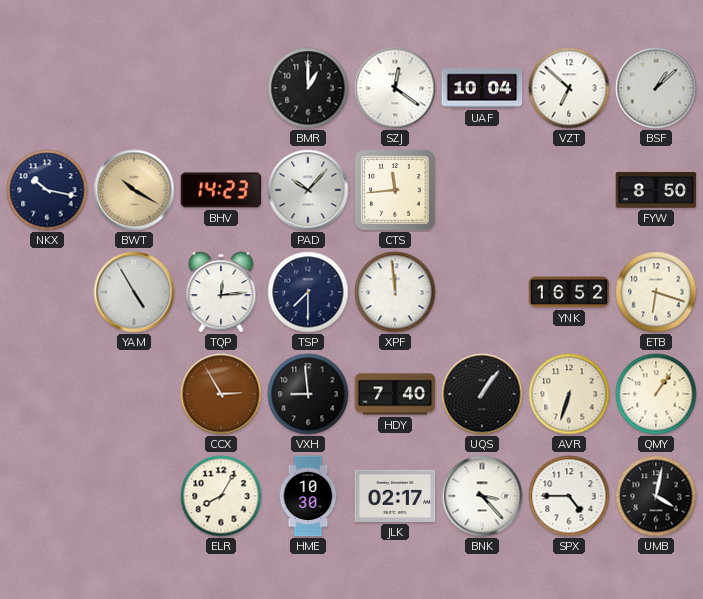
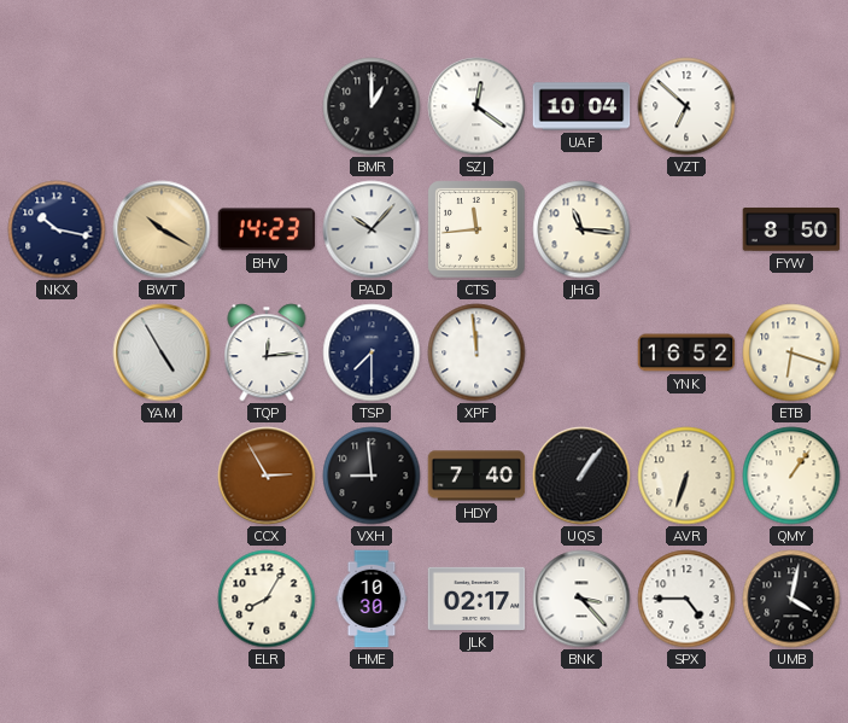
BSF: 1:08 -> none (656, 88)
JHG: none -> 11:16 (581, 229)
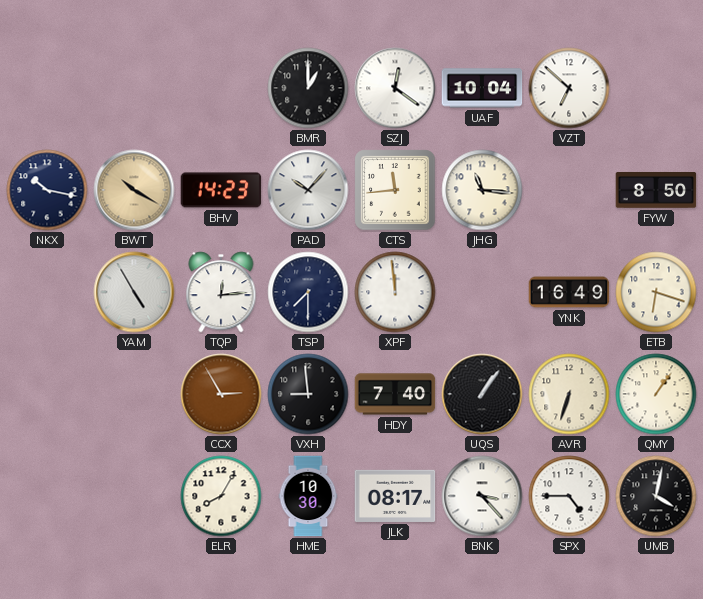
YNK: 16:52 -> 16:49 (569, 292)
JLK: 02:17 -> 08:17 (395, 496)
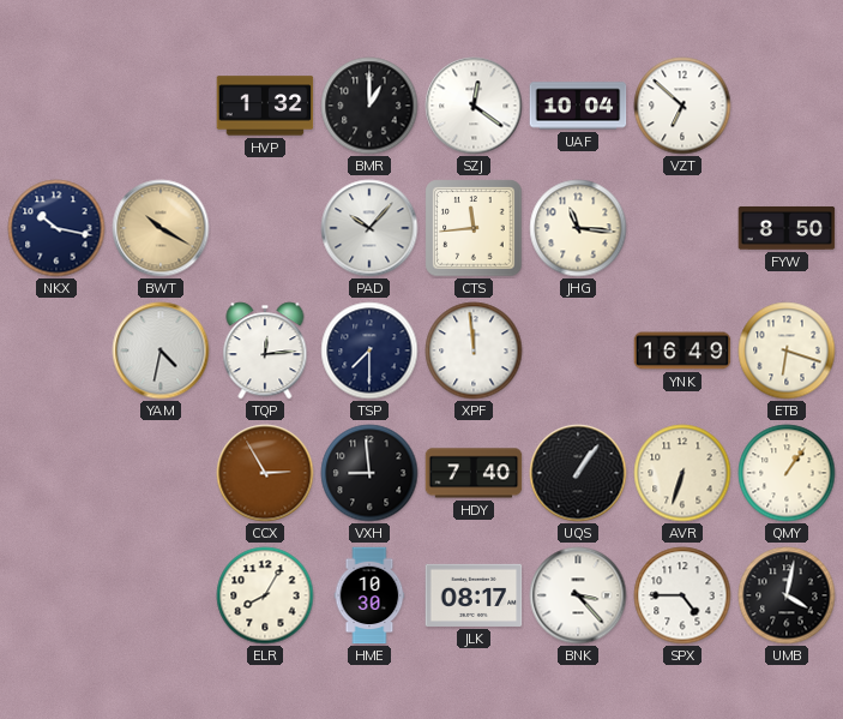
HVP: none -> 1:32 (265, 106)
BHV: 14:23 -> none (221, 190)
YAM: 4:55 -> 4:32 (161, 350)
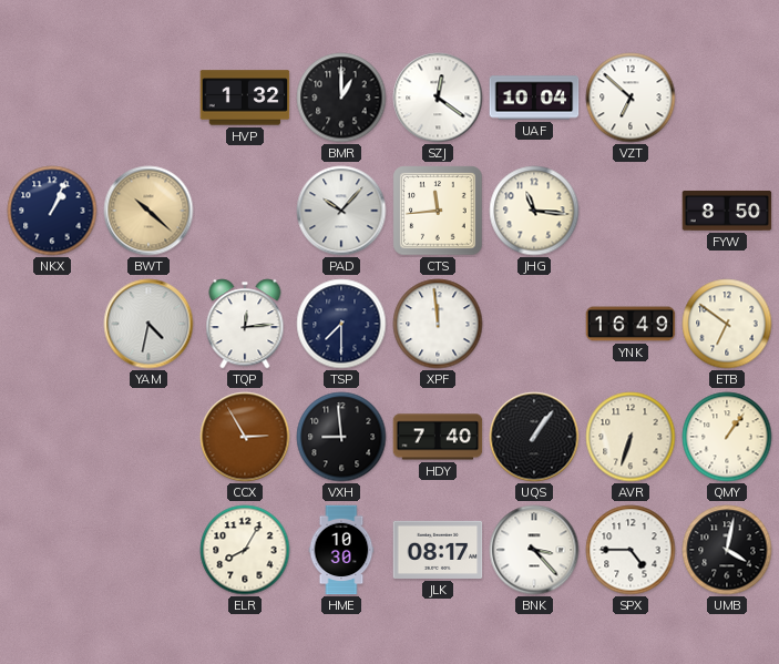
NKX: 10:17 -> 1:04 (52, 211)
BWT: 10:20 -> 10:22 (148, 211)
ETB: 6:18 -> 6:51 (727, 324)
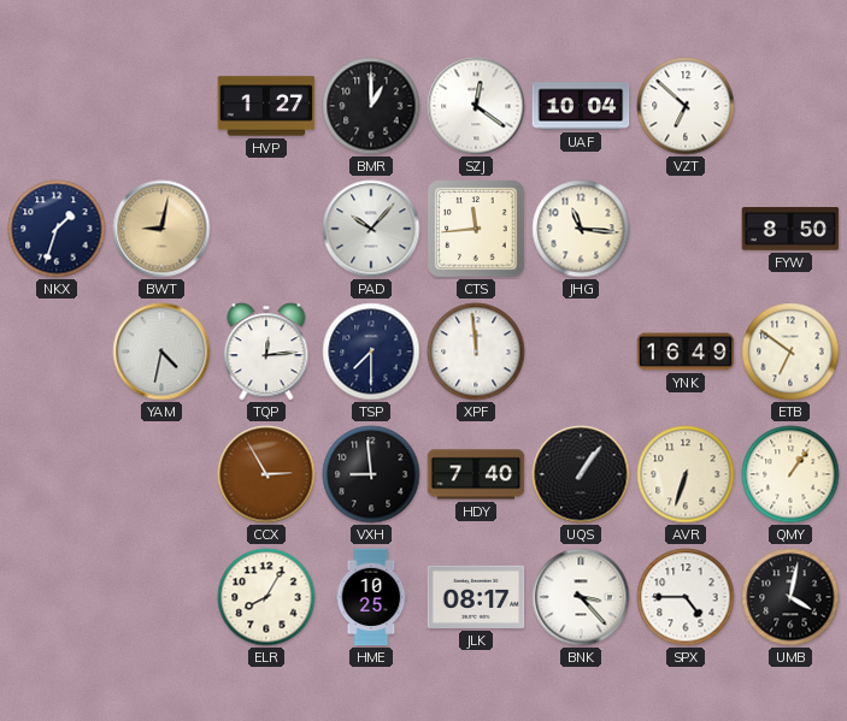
HVP: 1:32 -> 1:27 (266, 106)
NKX: 1:04 -> 1:33 (57, 229)
BWT: 10:22 -> 9:02 (161, 229)
HME: 10:30 -> 10:25 (371, 597)
